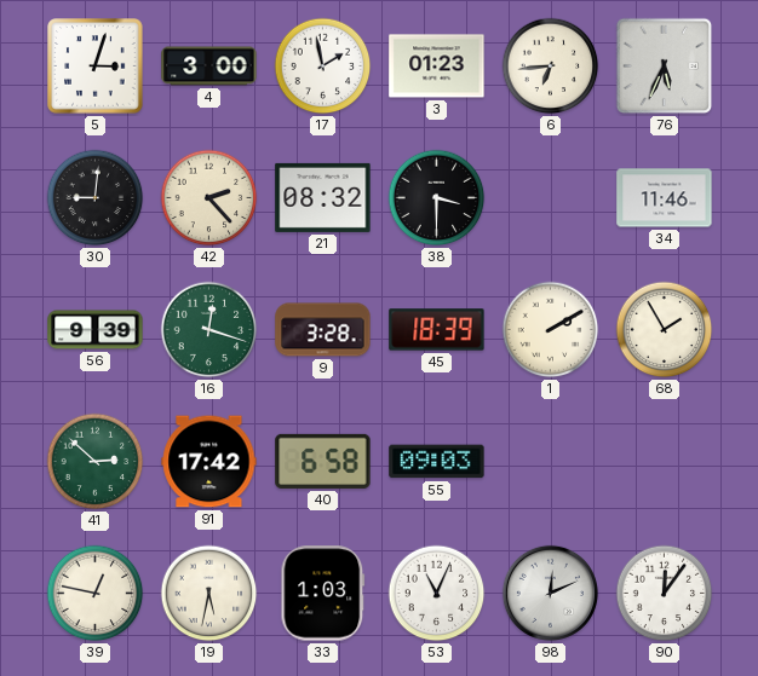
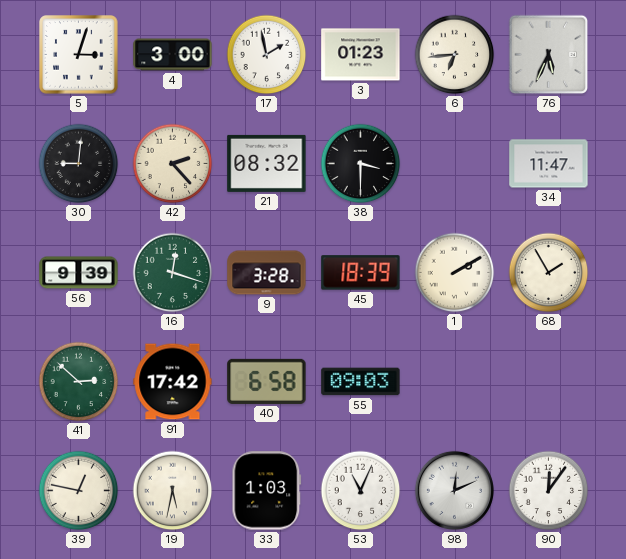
34: 11:46 -> 11:47 (549, 164)
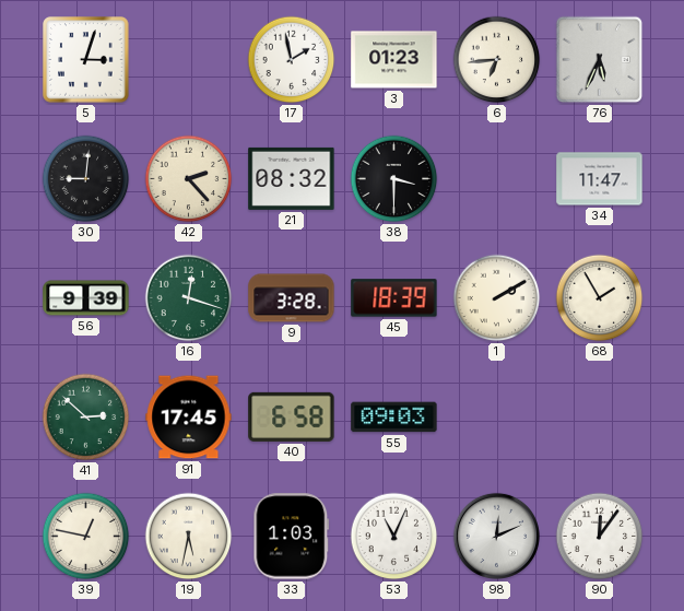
4: 3:00 -> none (173, 55)
91: 17:42 -> 17:45 (189, 418)
